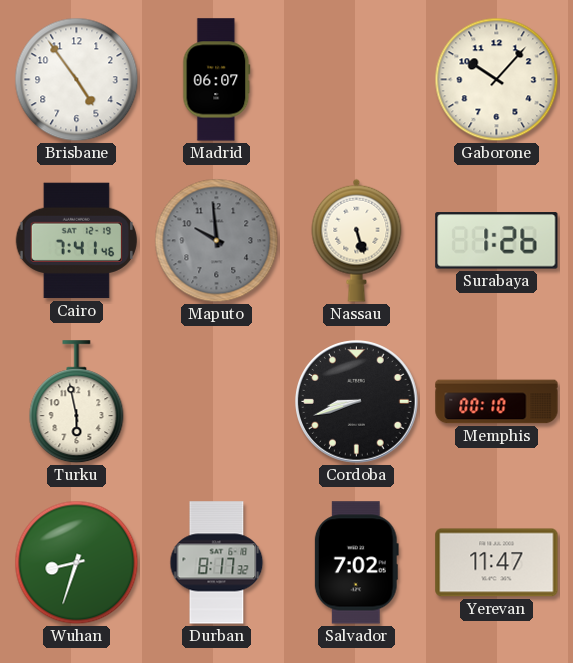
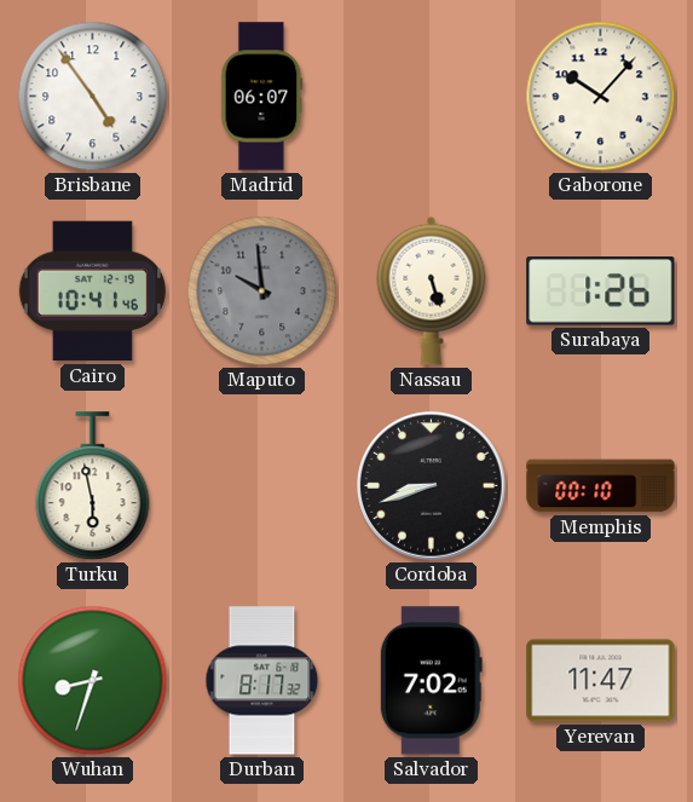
Cairo: 7:41 -> 10:41 (92, 292)
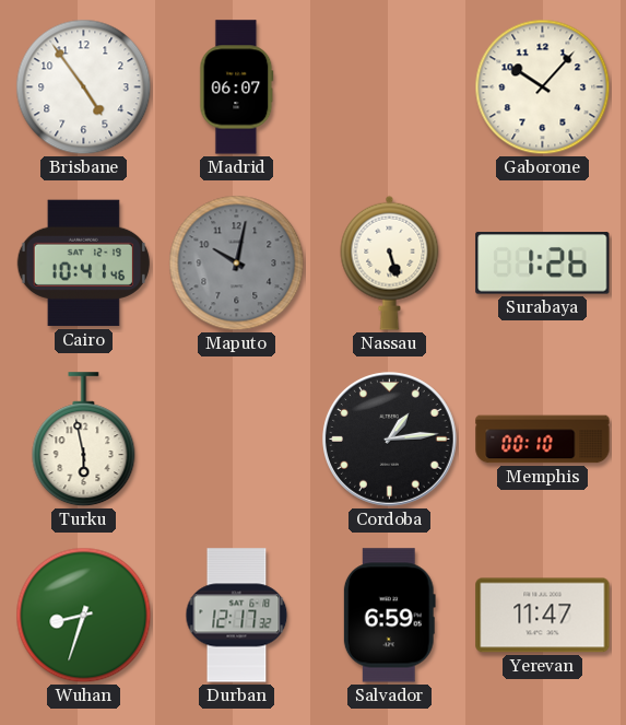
Maputo: 9:59 -> 10:02 (237, 264)
Cordoba: 8:42 -> 1:14 (390, 440)
Durban: 8:17 -> 12:17 (237, 616)
Salvador: 7:02 -> 6:59 (389, 616)
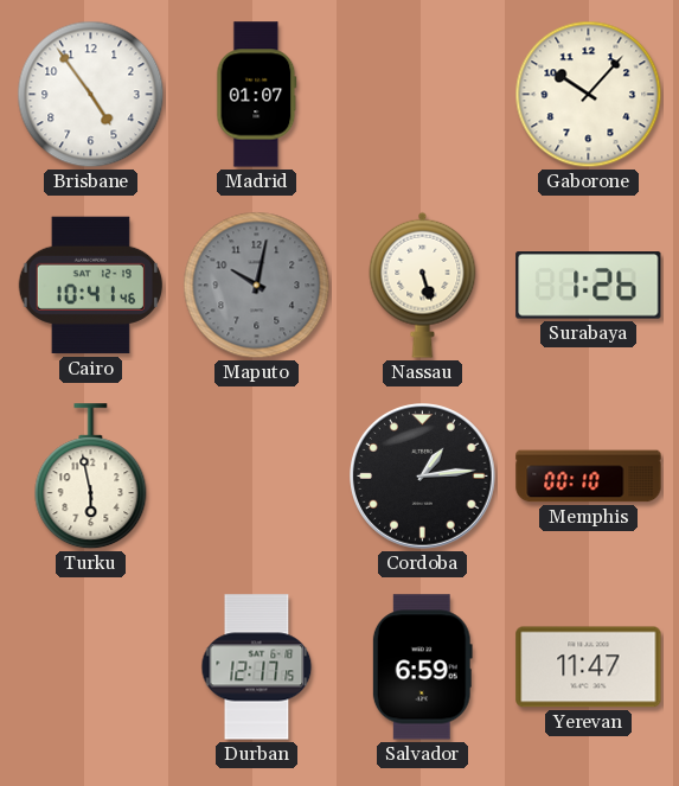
Madrid: 06:07 -> 01:07 (257, 95)
Wuhan: 8:33 -> none (84, 616)
Durban: 12:17:32 -> 12:17:15 (257, 667)
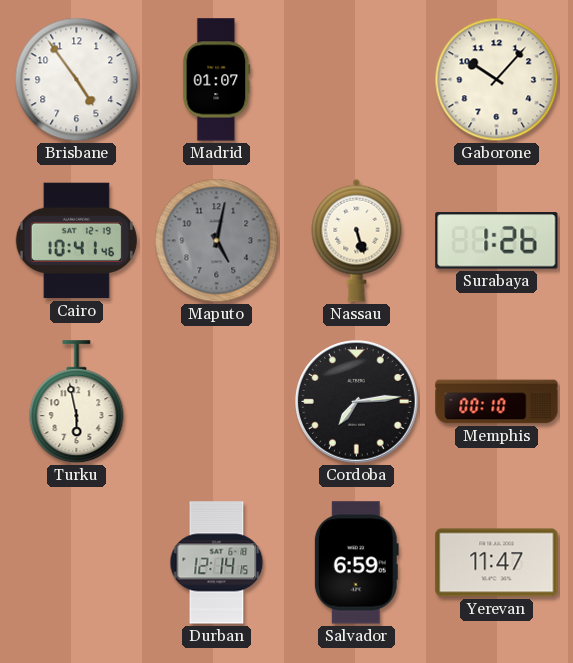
Maputo: 10:02 -> 5:02 (217, 241)
Cordoba: 1:14 -> 7:14 (357, 402)
Durban: 12:17 -> 12:14 (217, 563)
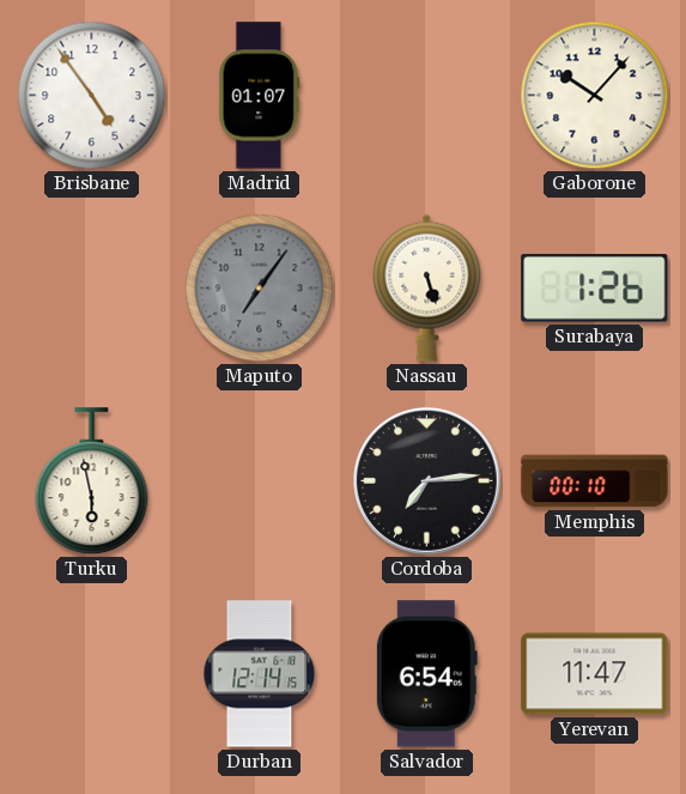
Cairo: 10:41 -> none (76, 241)
Maputo: 5:02 -> 7:06 (260, 289)
Salvador: 6:59 -> 6:54 (426, 674)
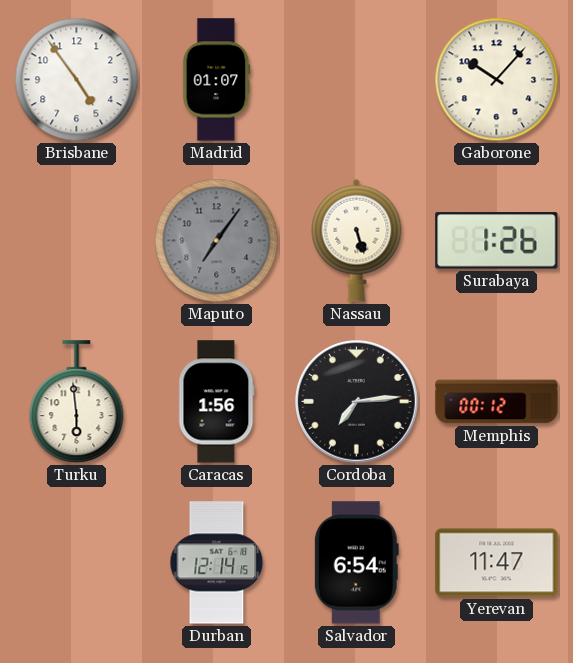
Turku: 5:58 -> 5:59 (77, 402)
Caracas: none -> 1:56 (217, 402)
Memphis: 00:10 -> 00:12 (497, 402)
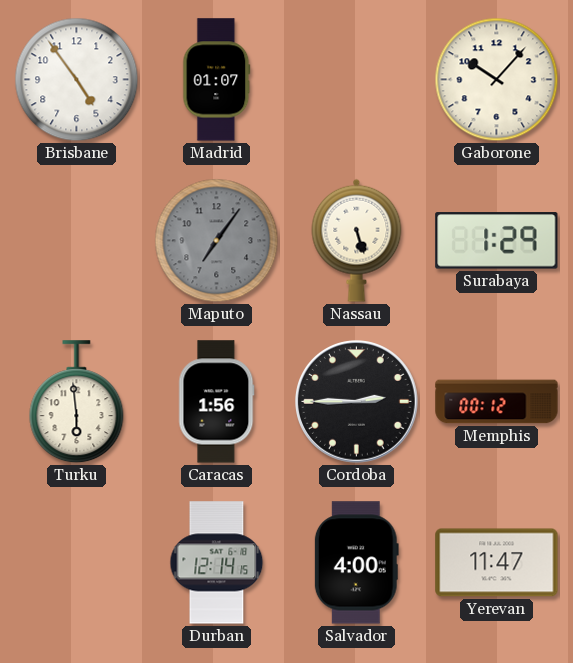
Surabaya: 1:26 -> 1:29 (497, 241)
Cordoba: 7:14 -> 2:45 (357, 402)
Salvador: 6:54 -> 4:00 (356, 563)
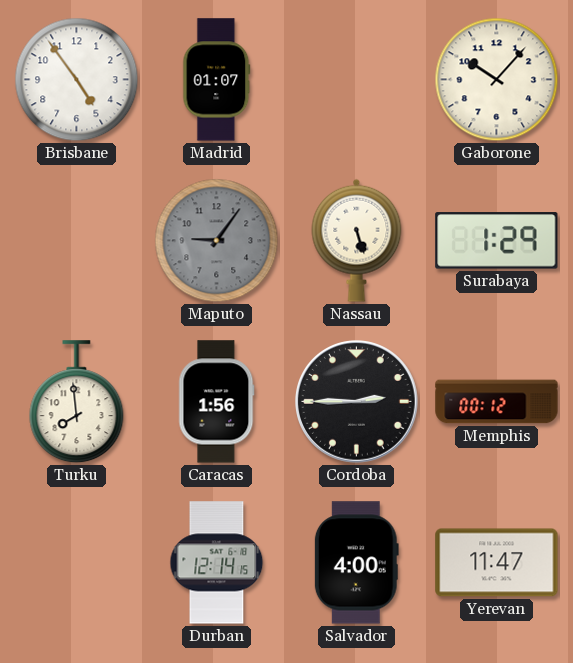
Maputo: 7:06 -> 9:06 (217, 241)
Turku: 5:59 -> 7:59 (77, 402)
